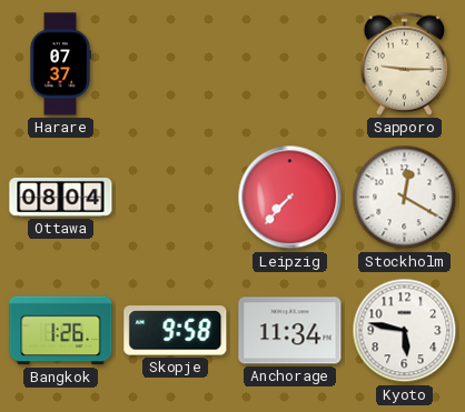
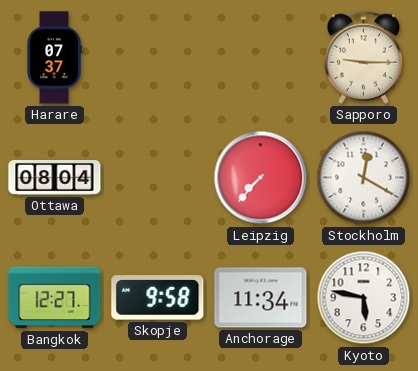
Bangkok: 1:26 -> 12:27 (55, 298)
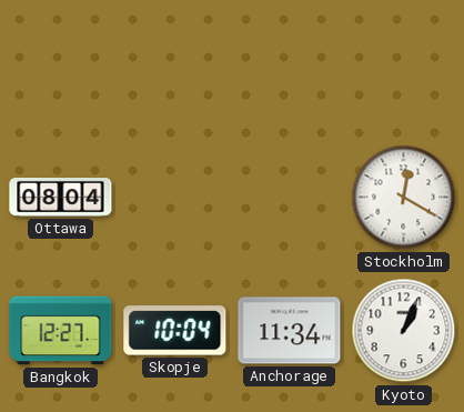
Harare: 07:37 -> none (54, 58)
Sapporo: 9:15 -> none (363, 57)
Leipzig: 7:37 -> none (261, 178)
Skopje: 9:58 -> 10:04 (175, 331)
Kyoto: 5:47 -> 1:04 (404, 331)
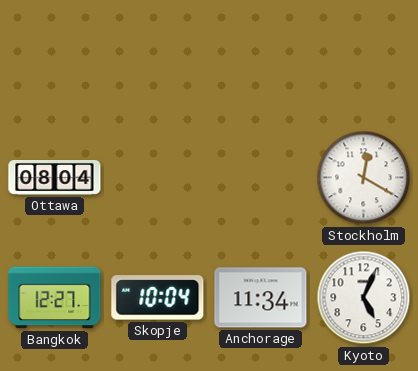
Kyoto: 1:04 -> 5:04 (364, 298)
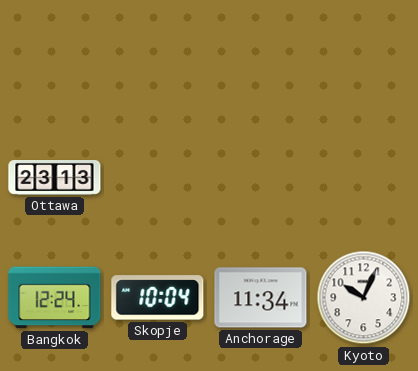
Ottawa: 08:04 -> 23:13 (55, 178)
Stockholm: 12:20 -> none (364, 178)
Bangkok: 12:27 -> 12:24 (55, 298)
Kyoto: 5:04 -> 10:04 (364, 298)
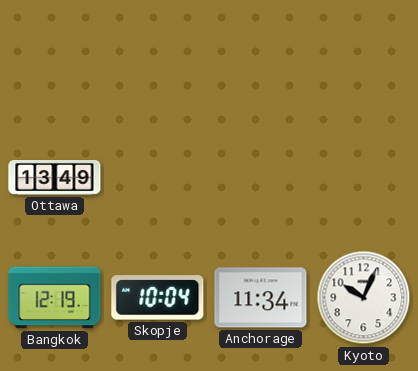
Ottawa: 23:13 -> 13:49 (55, 178)
Bangkok: 12:24 -> 12:19 (55, 298)
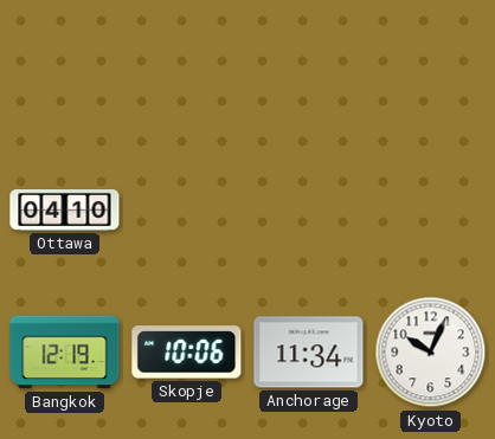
Ottawa: 13:49 -> 04:10 (65, 211)
Skopje: 10:04 -> 10:06 (187, 353)
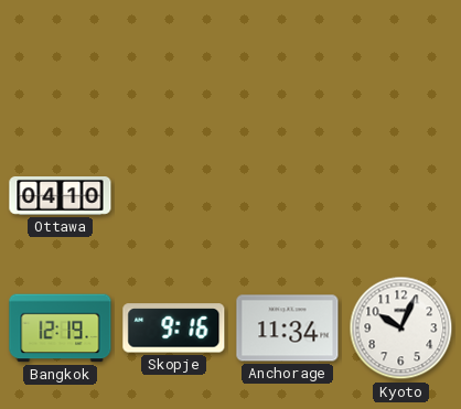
Skopje: 10:06 -> 9:16 (174, 329)
